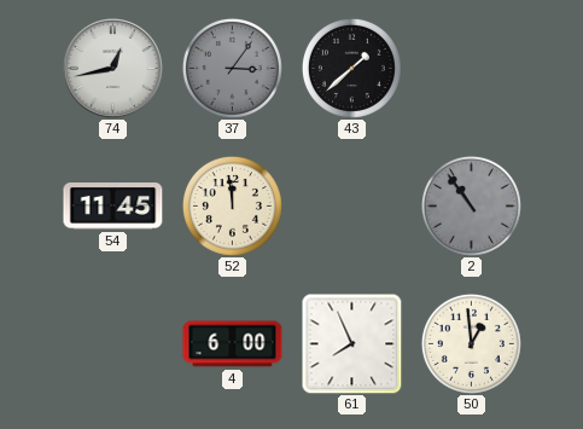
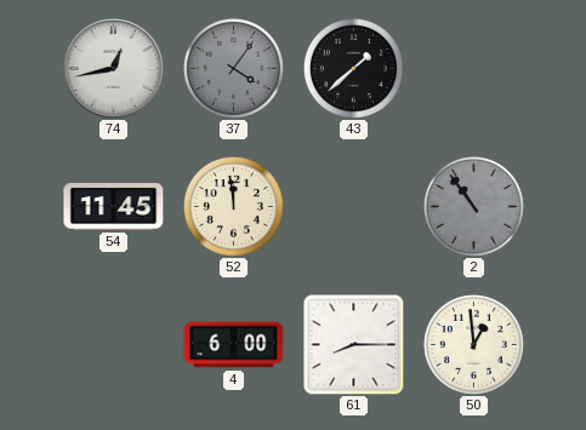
37: 3:06 -> 4:06 (233, 68)
61: 7:56 -> 8:15 (353, 344)
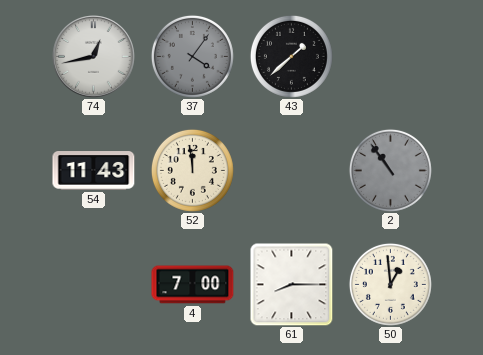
54: 11:45 -> 11:43 (94, 171)
4: 6:00 -> 7:00 (193, 285)
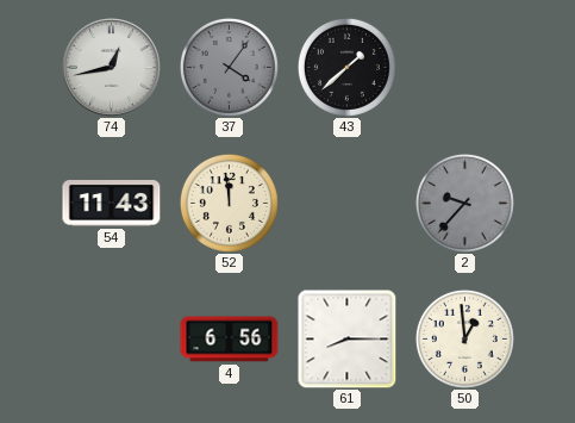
2: 10:54 -> 9:37 (464, 203)
4: 7:00 -> 6:56 (230, 340)
